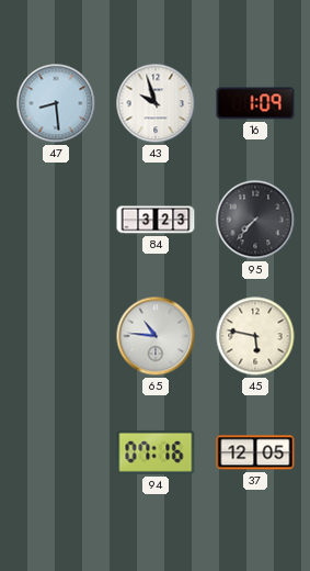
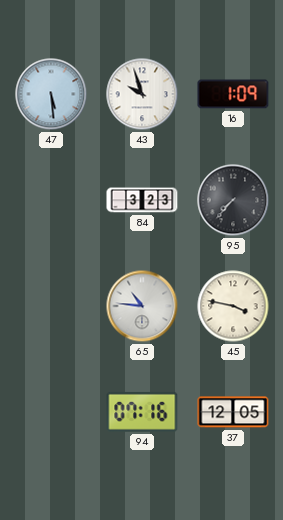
47: 8:29 -> 5:29 (51, 94)
45: 5:47 -> 3:47 (233, 306)
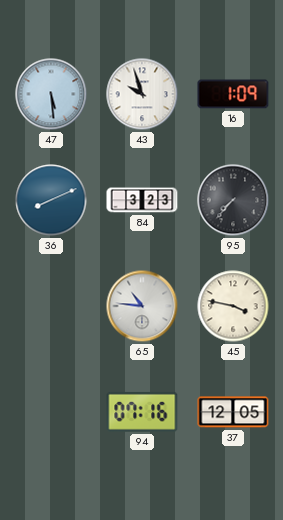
36: none -> 8:11 (51, 200)
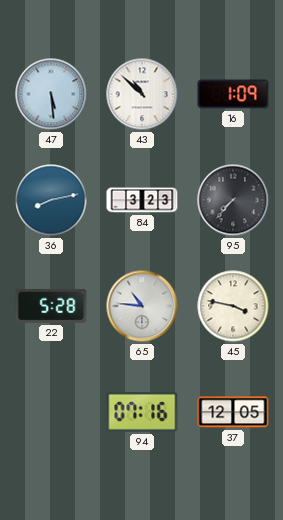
43: 9:57 -> 10:52 (142, 94)
36: 8:11 -> 8:13 (51, 200)
22: none -> 5:28 (51, 306)
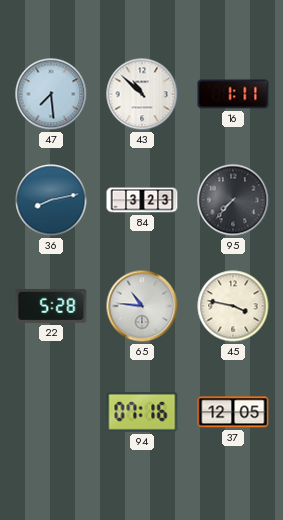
47: 5:29 -> 7:29 (51, 94)
16: 1:09 -> 1:11 (233, 94)
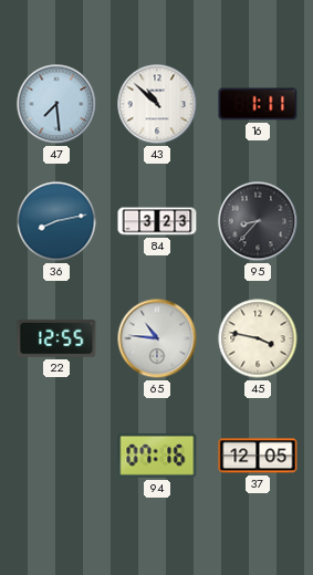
95: 7:37 -> 8:37 (258, 221)
22: 5:28 -> 12:55 (56, 338)
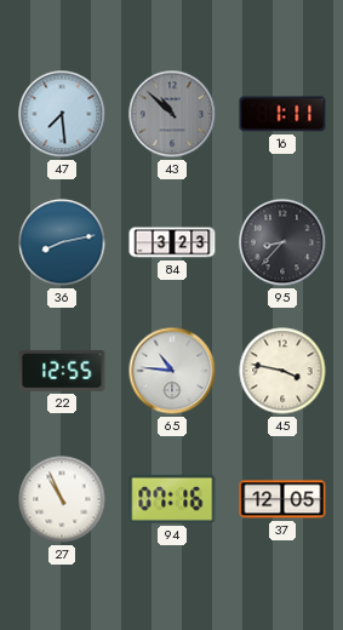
43 dial: white -> grey (172, 114)
27: none -> 10:56 (62, 499)
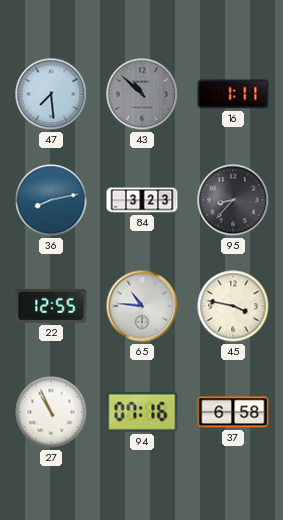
37: 12:05 -> 6:58 (233, 412)
